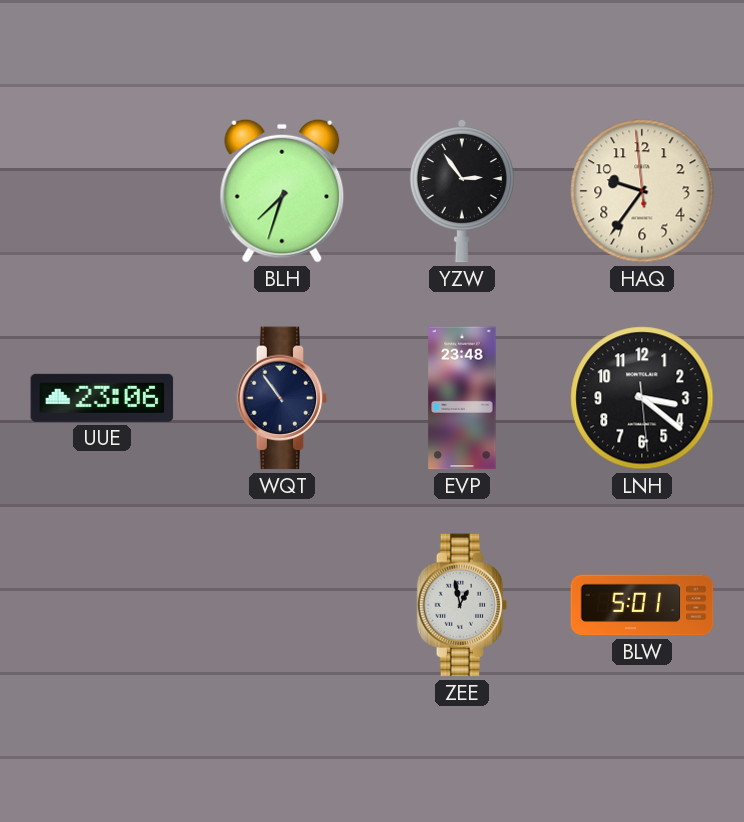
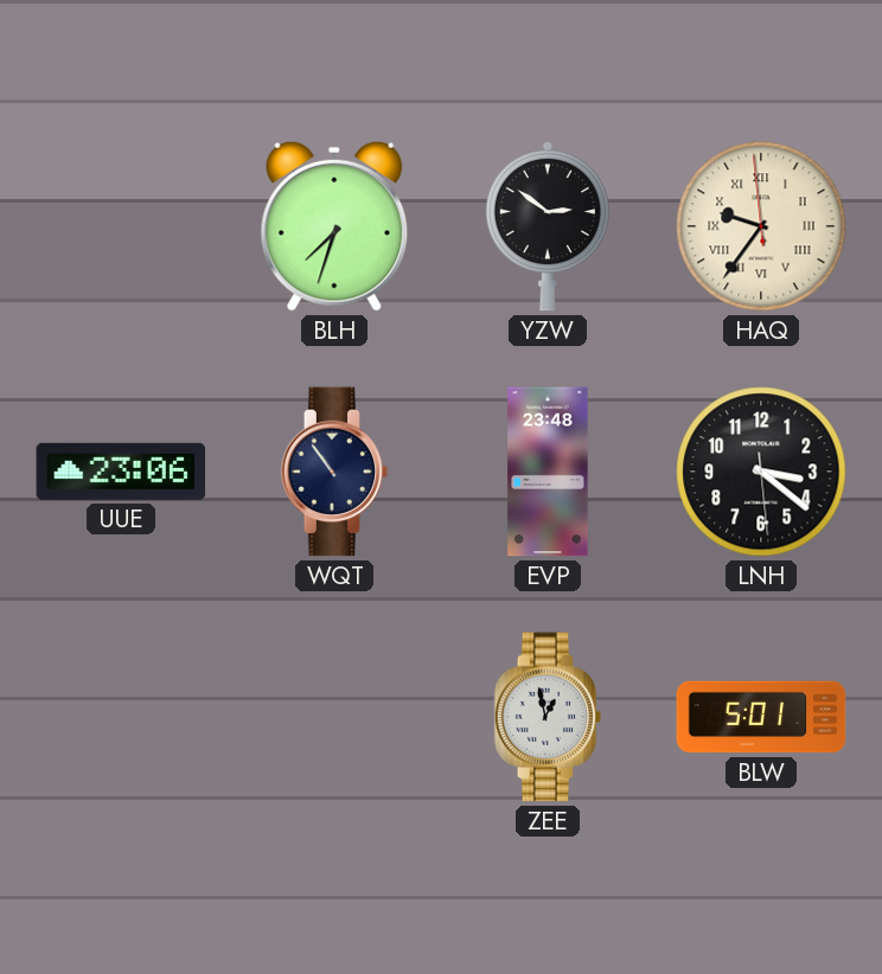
YZW: 2:54 -> 2:51 (548, 226)
HAQ numerals: Arabic -> Roman (761, 226)
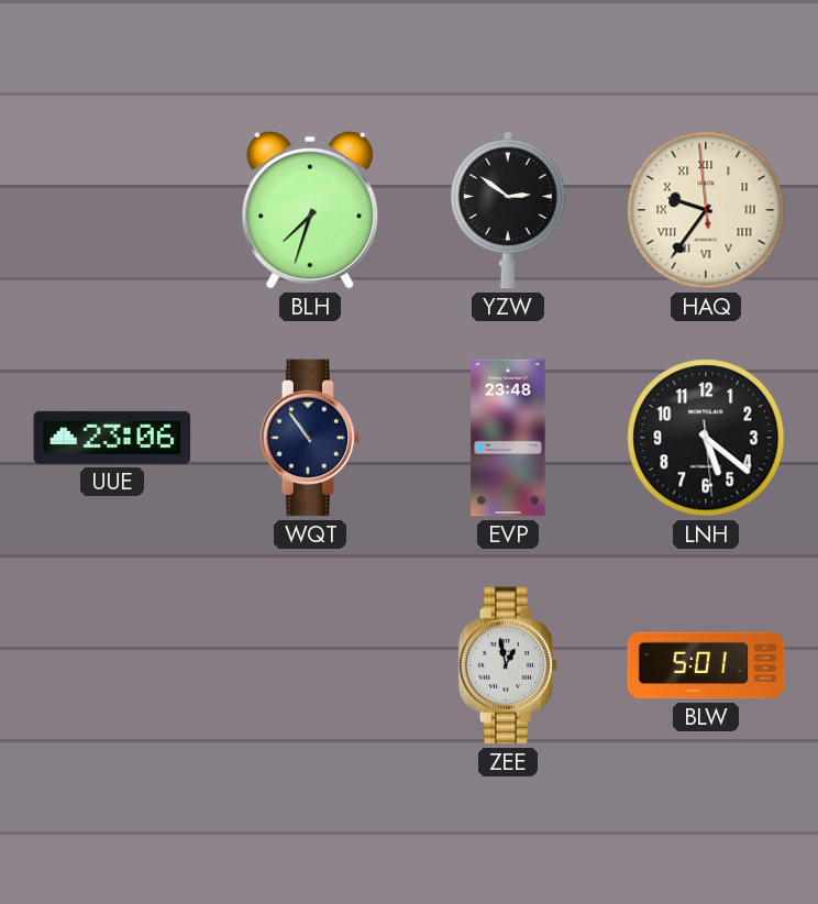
LNH: 3:21 -> 5:21 (706, 438)
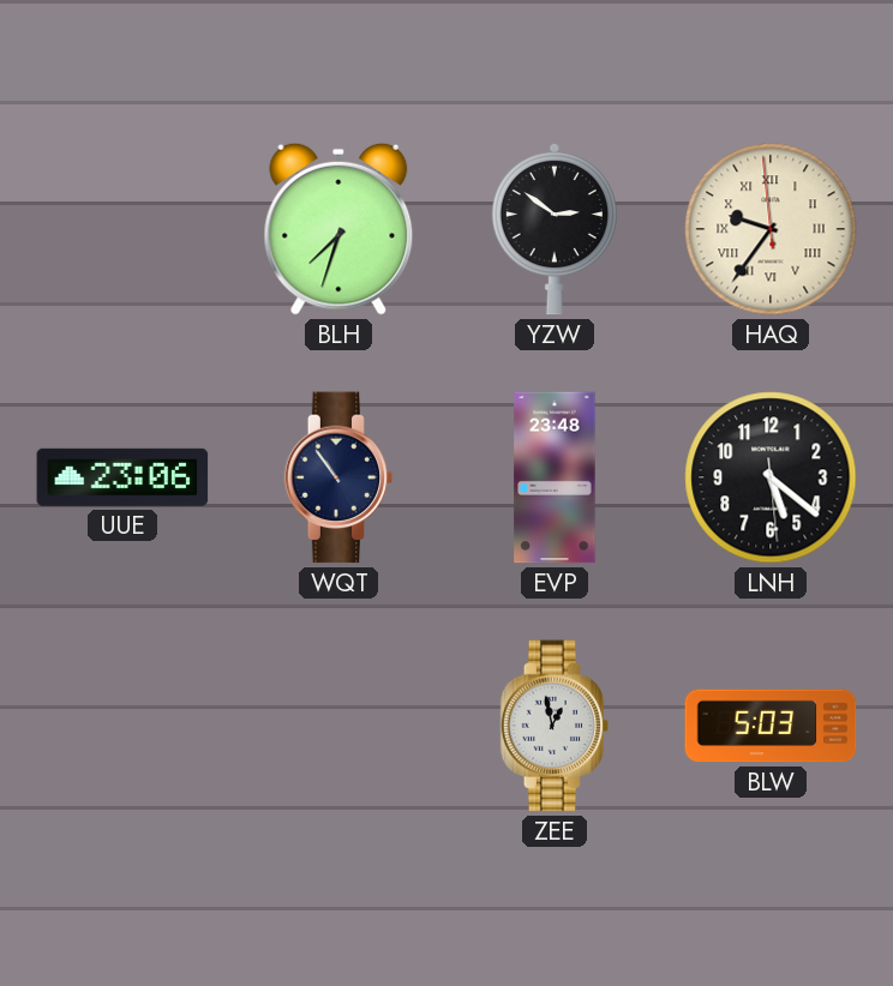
BLW: 5:01 -> 5:03 (771, 726)
